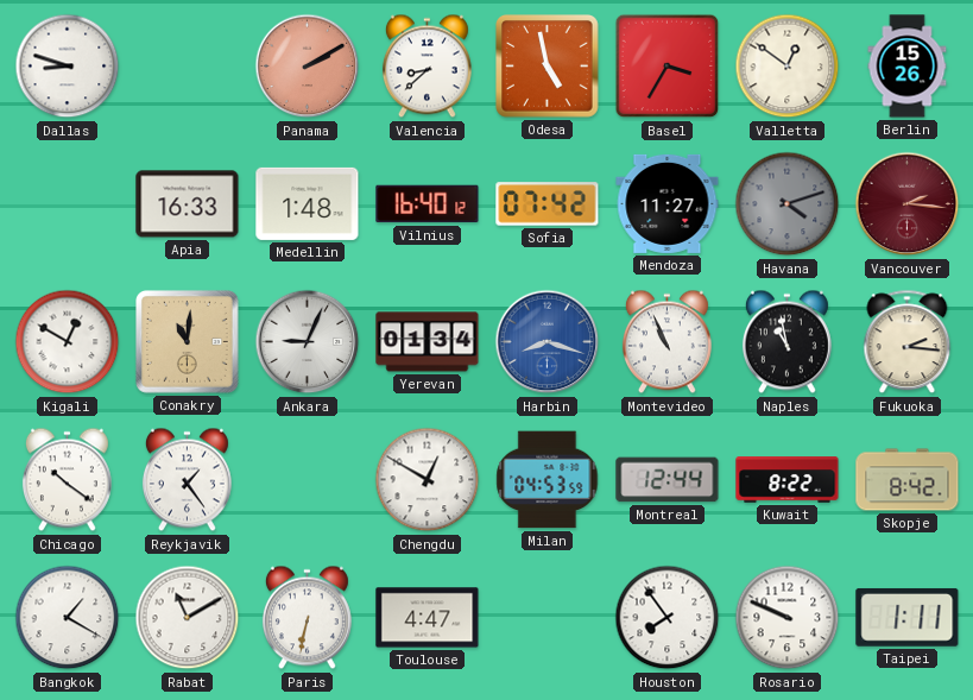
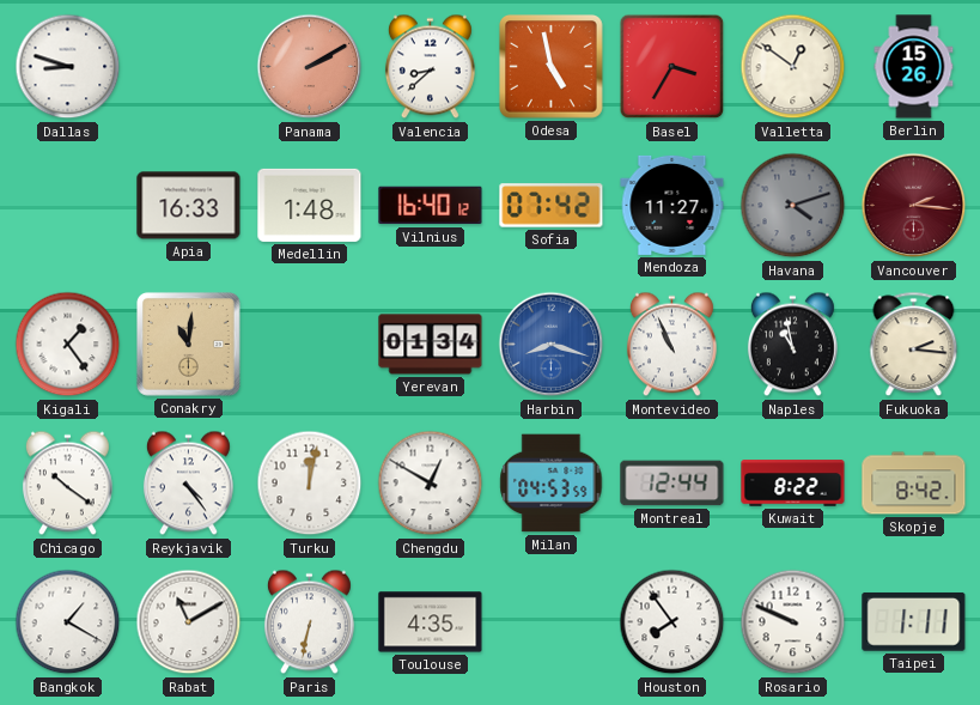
Kigali: 12:50 -> 1:24 (68, 345)
Ankara: 9:04 -> none (308, 342)
Reykjavik: 1:24 -> 4:24 (188, 484)
Turku: none -> 12:02 (310, 484)
Toulouse: 4:47 -> 4:35 (431, 622)
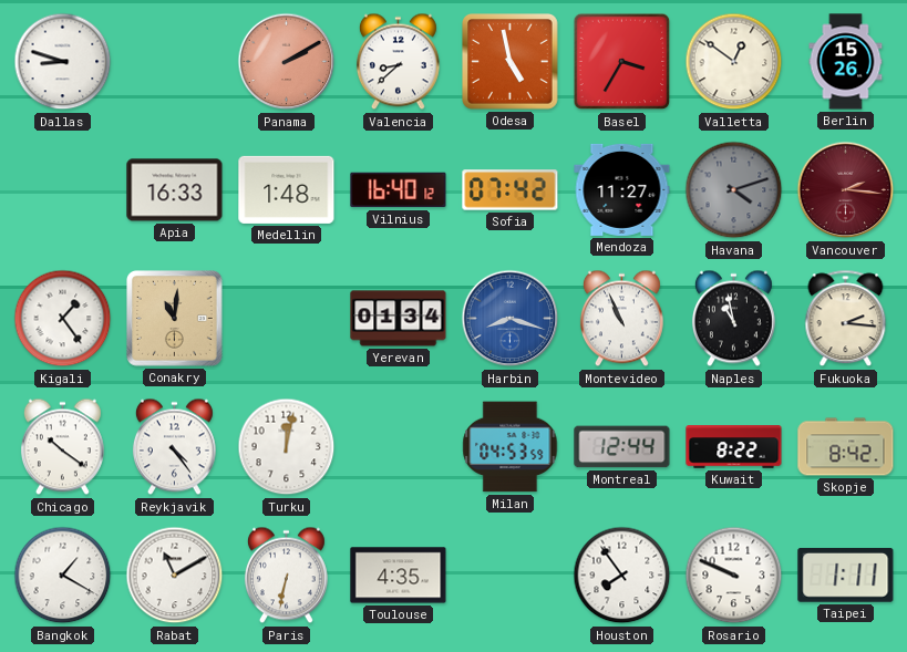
Chengdu: 12:50 -> none (431, 484)
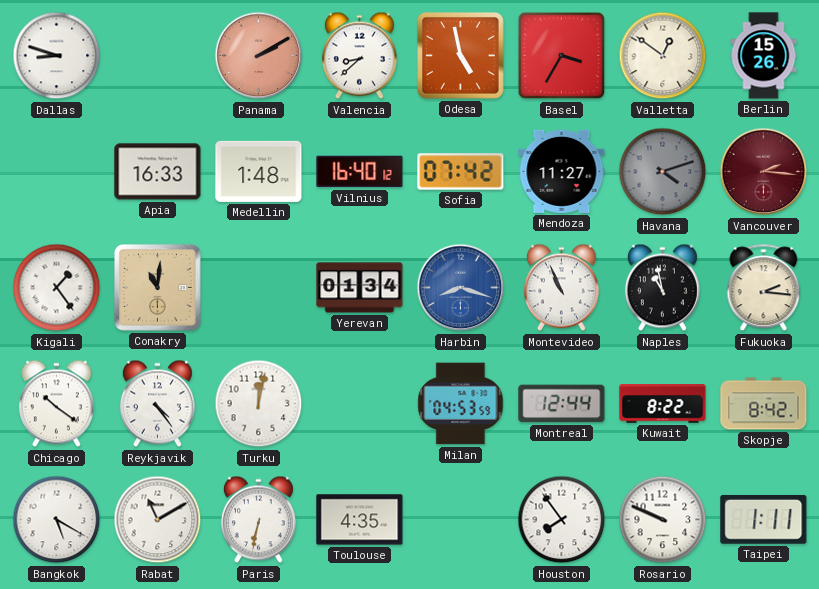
Bangkok: 1:20 -> 5:20 (57, 520)
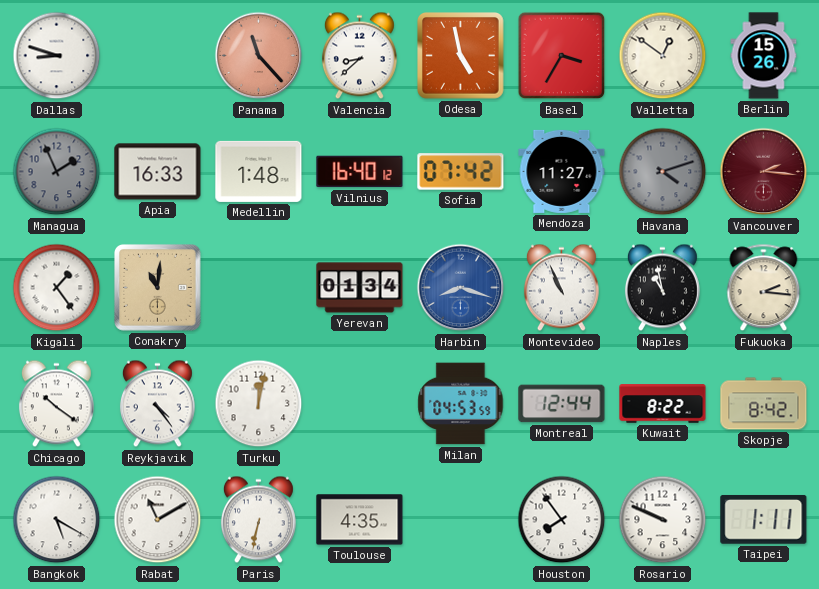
Panama: 2:10 -> 11:23 (259, 56)
Managua: none -> 1:56 (57, 172)
